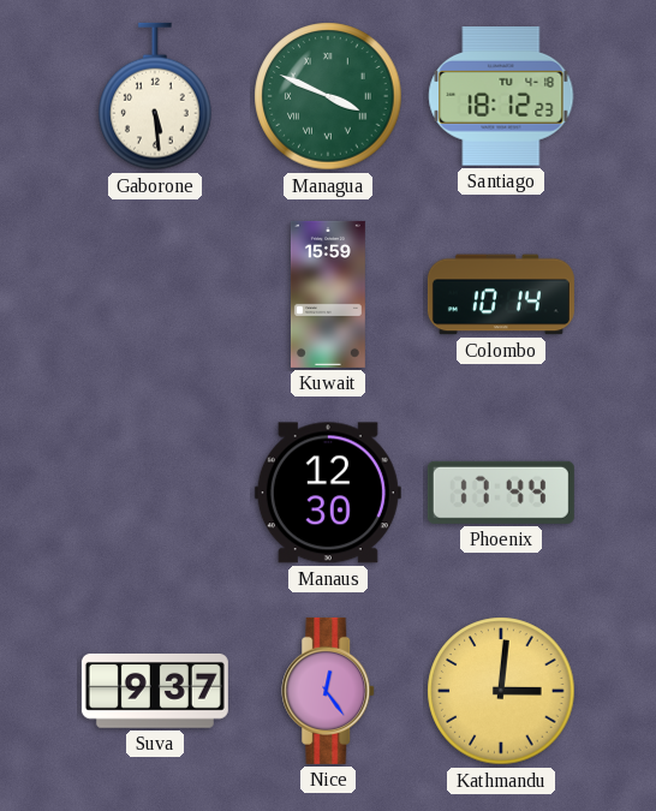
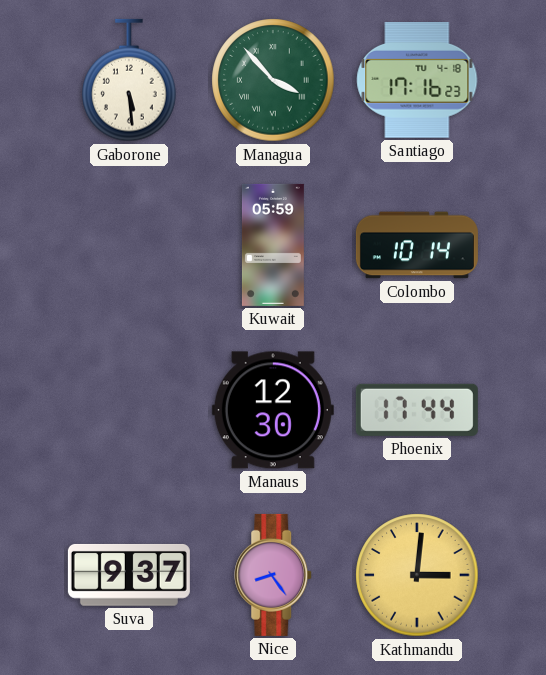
Managua: 3:49 -> 3:53 (273, 80)
Santiago: 18:12 -> 17:16 (417, 81)
Kuwait: 15:59 -> 05:59 (273, 245)
Nice: 12:24 -> 8:24 (274, 575)
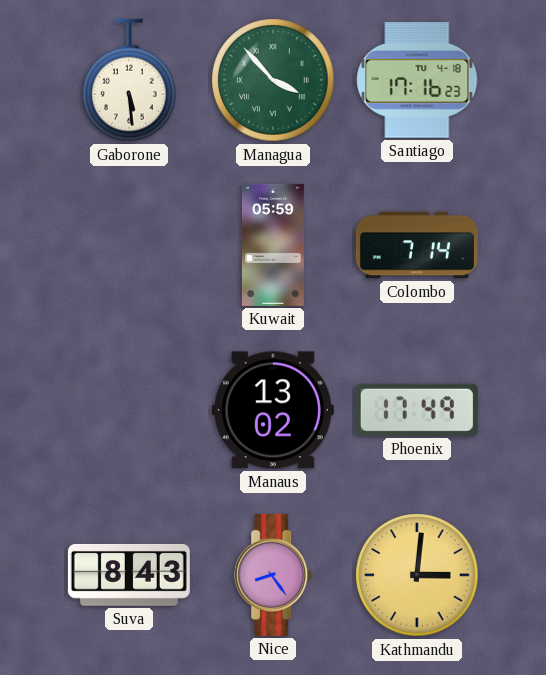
Colombo: 10:14 -> 7:14 (417, 245)
Manaus: 12:30 -> 13:02 (273, 410)
Phoenix: 17:44 -> 17:49 (417, 410)
Suva: 9:37 -> 8:43 (129, 575)
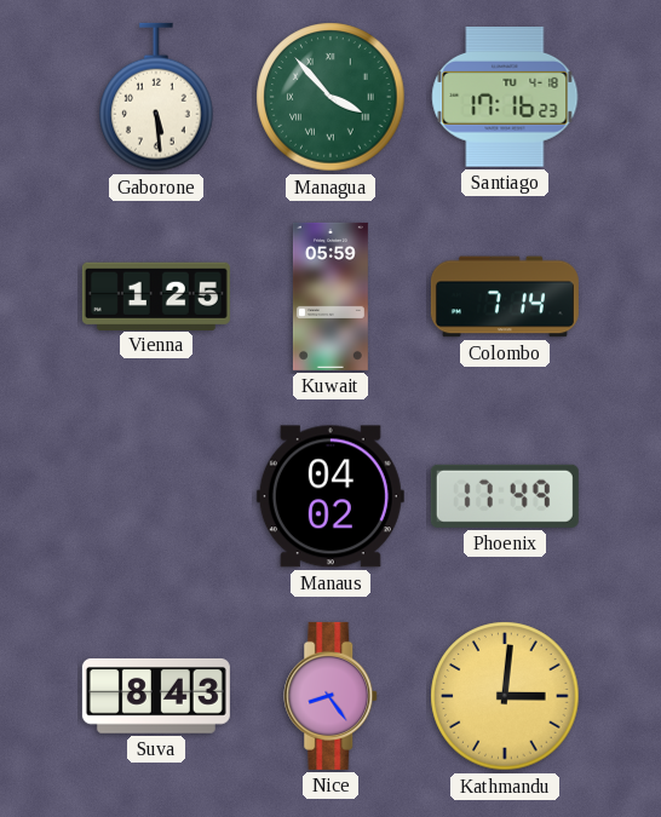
Vienna: none -> 1:25 (156, 295)
Manaus: 13:02 -> 04:02 (330, 496)
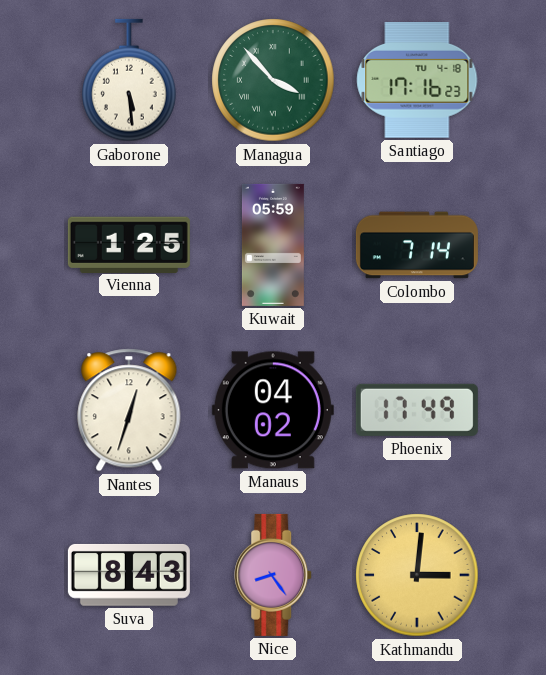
Nantes: none -> 12:33 (129, 410)
